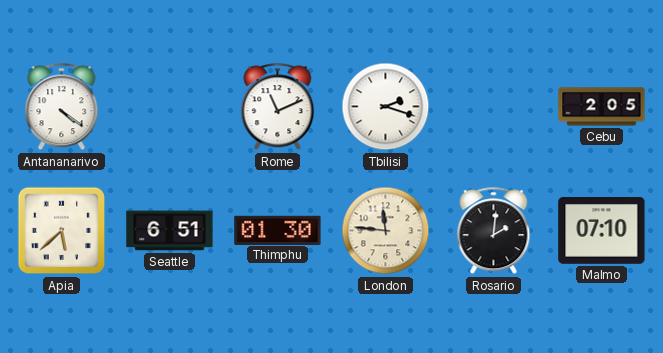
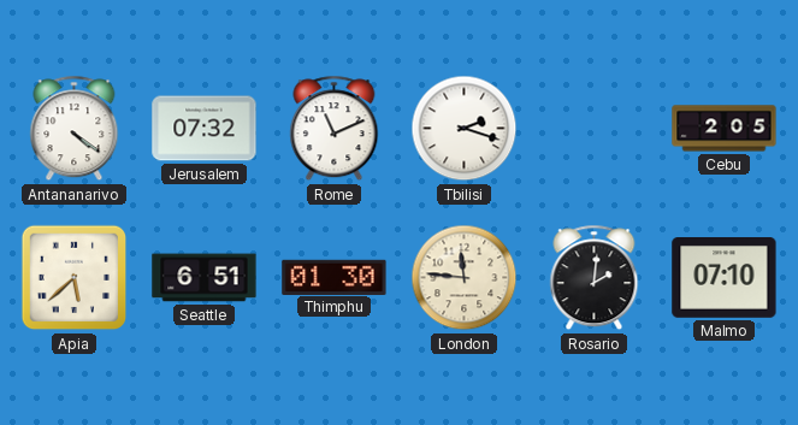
Jerusalem: none -> 07:32 (205, 129)
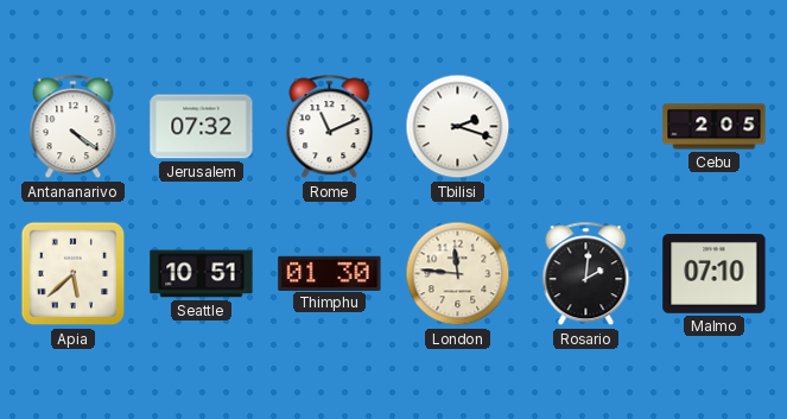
Seattle: 6:51 -> 10:51 (202, 274)
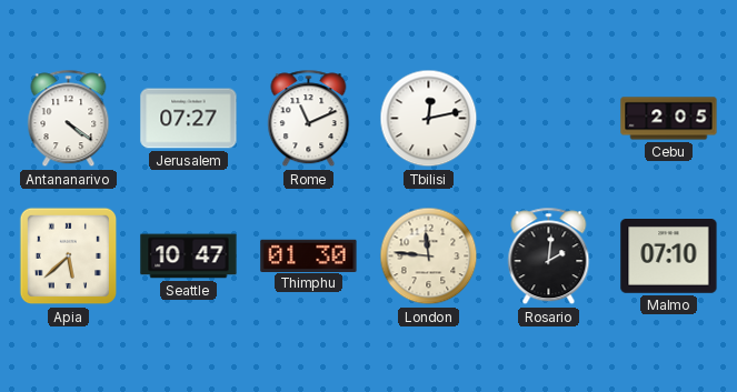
Jerusalem: 07:32 -> 07:27 (189, 119)
Tbilisi: 2:18 -> 12:13 (429, 119)
Seattle: 10:51 -> 10:47 (189, 257)
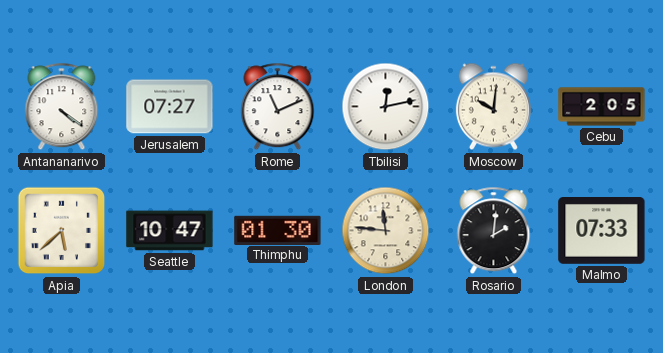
Moscow: none -> 10:01 (493, 107)
Malmo: 07:10 -> 07:33 (602, 231)
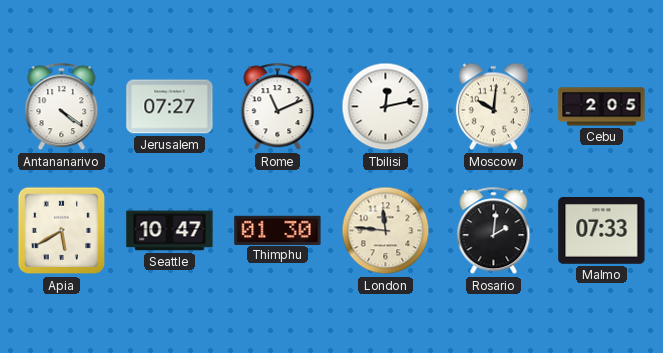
Apia: 5:38 -> 5:40 (62, 231)
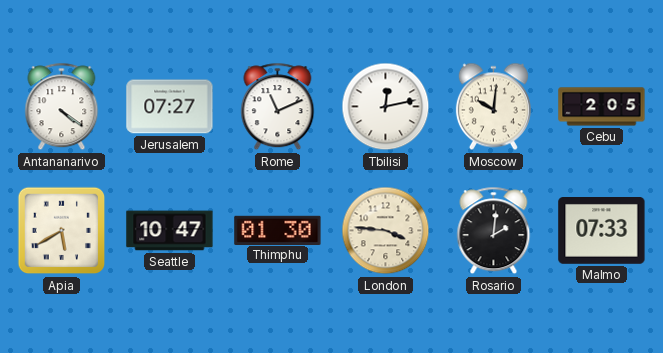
London: 11:46 -> 3:46 (386, 231)
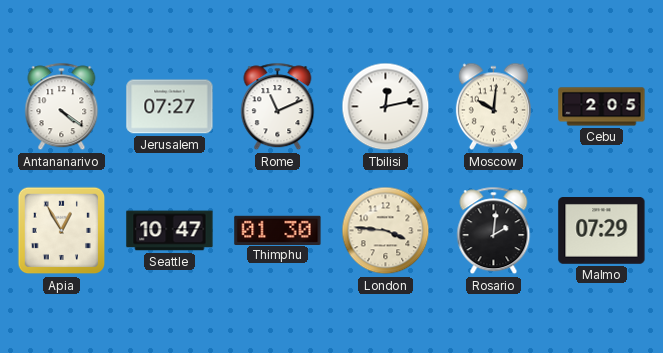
Apia: 5:40 -> 12:55 (62, 231)
Malmo: 07:33 -> 07:29 (602, 231)
